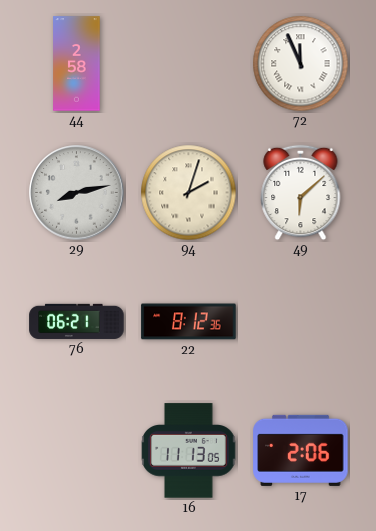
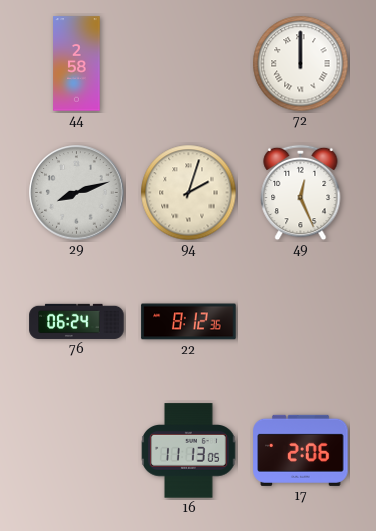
72: 11:56 -> 12:00 (301, 64)
29: 8:13 -> 8:12 (77, 193)
49: 6:08 -> 12:26 (301, 193)
76: 06:21 -> 06:24 (77, 321)
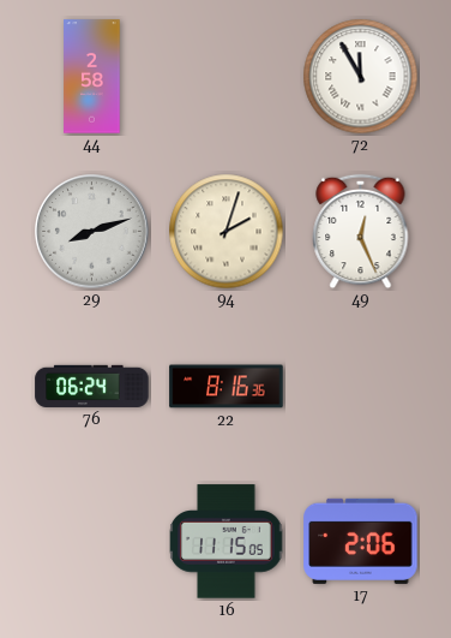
72: 12:00 -> 11:55 (361, 77)
22: 8:12 -> 8:16 (227, 387)
16: 11:13 -> 11:15 (227, 542)
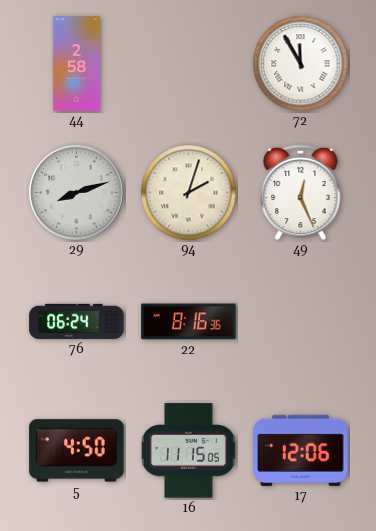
5: none -> 4:50 (77, 451)
17: 2:06 -> 12:06 (301, 450)
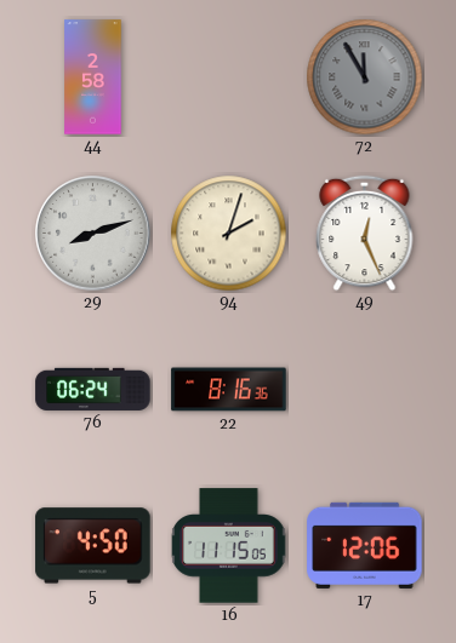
72 dial: white -> grey (365, 77)
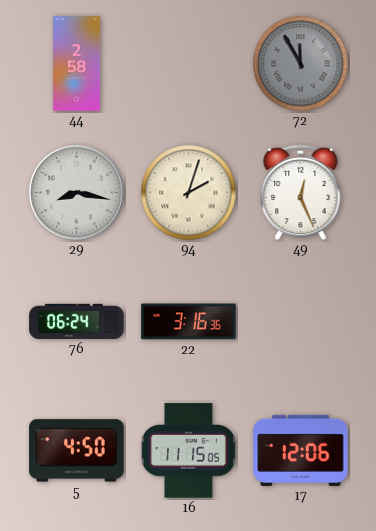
29: 8:12 -> 8:17 (77, 193)
22: 8:16 -> 3:16 (189, 322)
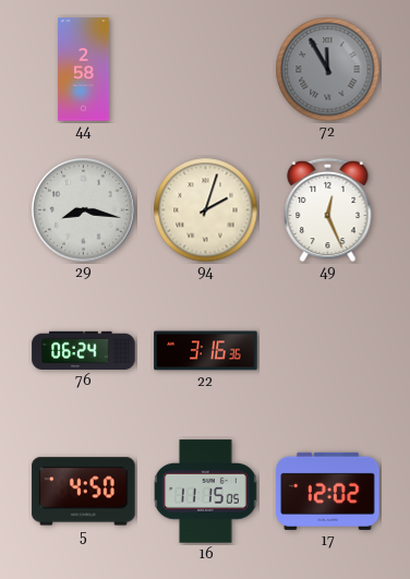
17: 12:06 -> 12:02 (328, 491)
